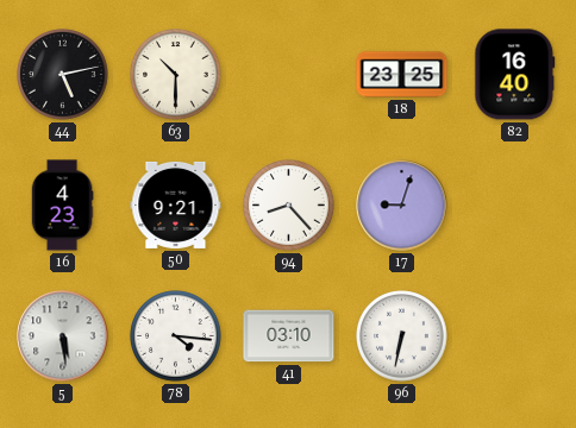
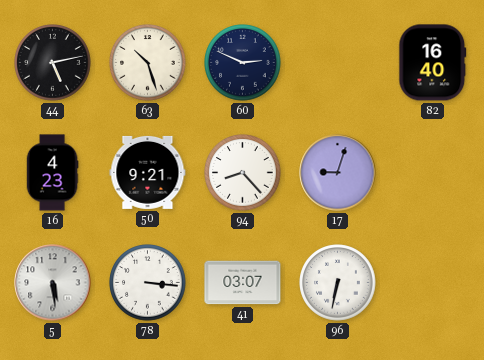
63: 10:30 -> 10:27 (148, 63)
60: none -> 2:49 (243, 63)
18: 23:25 -> none (402, 75)
78: 4:16 -> 3:16 (148, 283)
41: 03:10 -> 03:07 (243, 283)
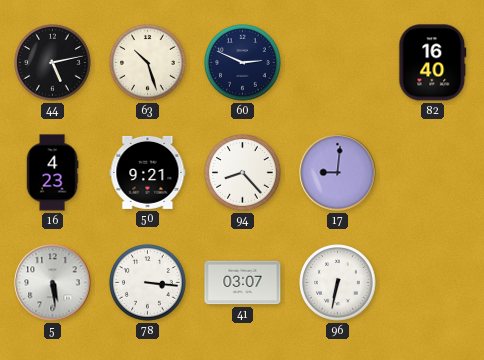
17: 9:03 -> 9:01 (338, 173)
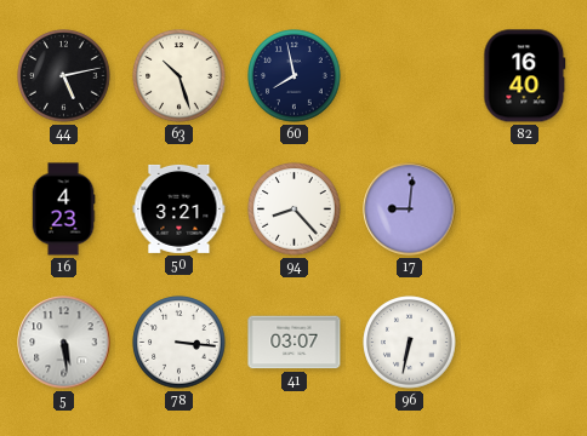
60: 2:49 -> 7:58 (295, 76)
50: 9:21 -> 3:21 (179, 208)
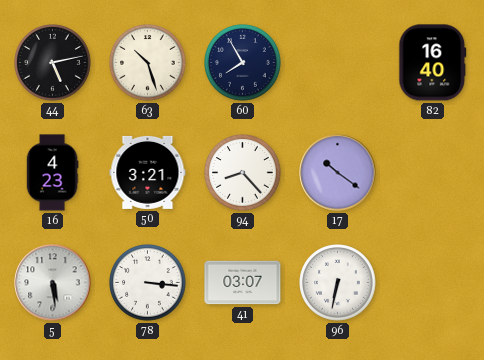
60: 7:58 -> 7:55 (243, 63)
17: 9:01 -> 10:21 (338, 173)
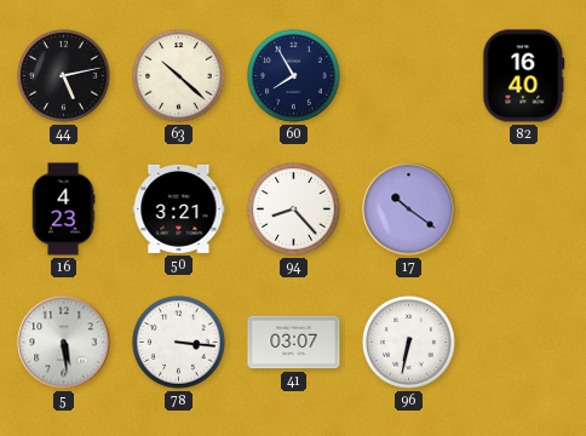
63: 10:27 -> 10:22 (179, 76)
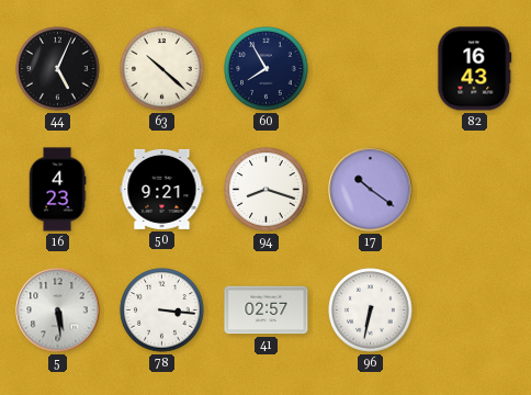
44: 5:13 -> 5:04 (58, 69)
82: 16:40 -> 16:43 (475, 69)
50: 3:21 -> 9:21 (162, 189)
94: 8:23 -> 8:18 (267, 190)
41: 03:07 -> 02:57 (267, 311)
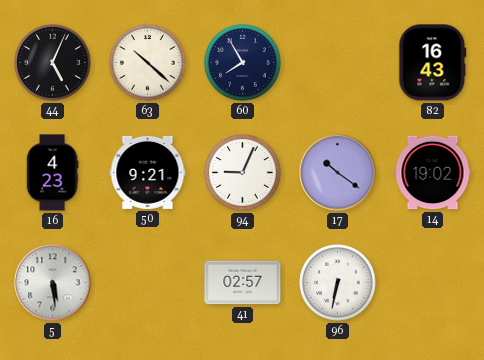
94: 8:18 -> 9:04 (243, 173)
14: none -> 19:02 (433, 173)
78: 3:16 -> none (162, 311)
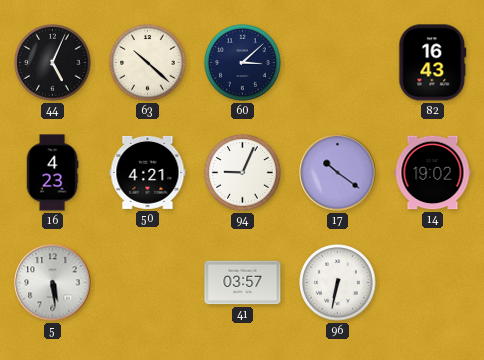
60: 7:55 -> 3:08 (243, 63)
50: 9:21 -> 4:21 (148, 172)
41: 02:57 -> 03:57 (243, 283)
